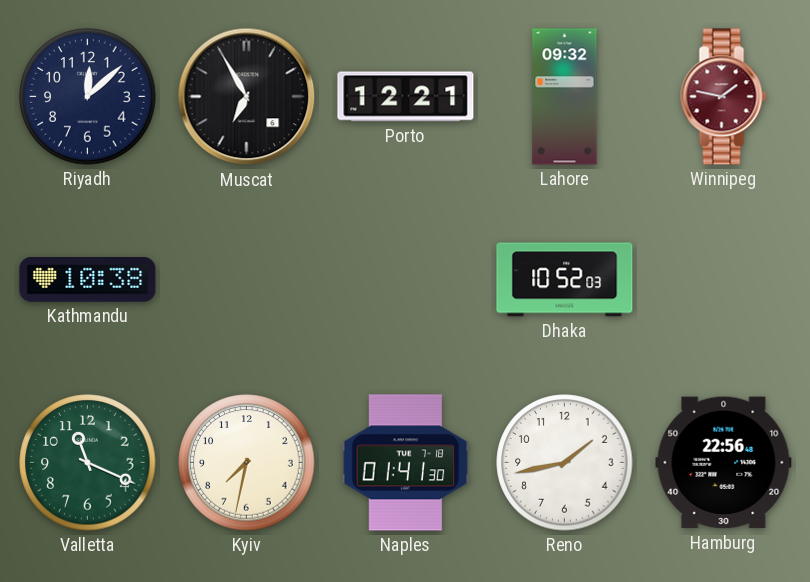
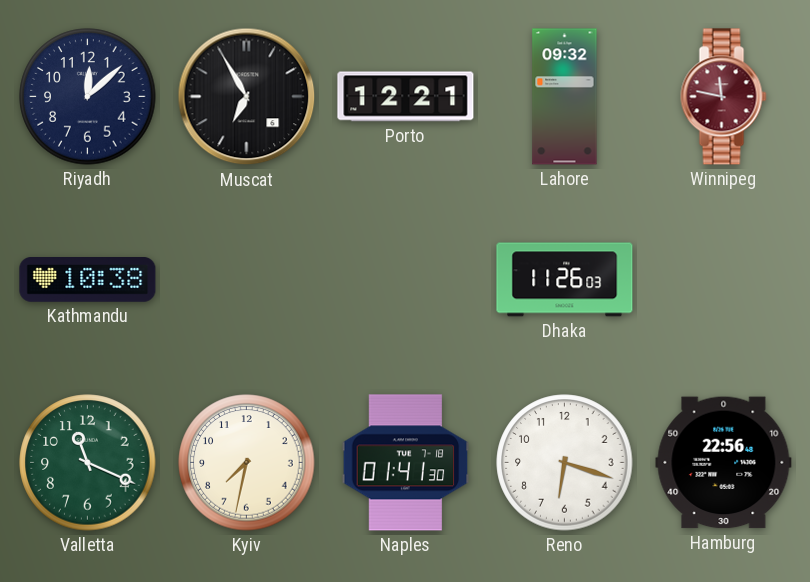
Winnipeg: 1:47 -> 11:47 (724, 97)
Dhaka: 10:52 -> 11:26 (565, 280)
Reno: 1:43 -> 6:18 (565, 463)
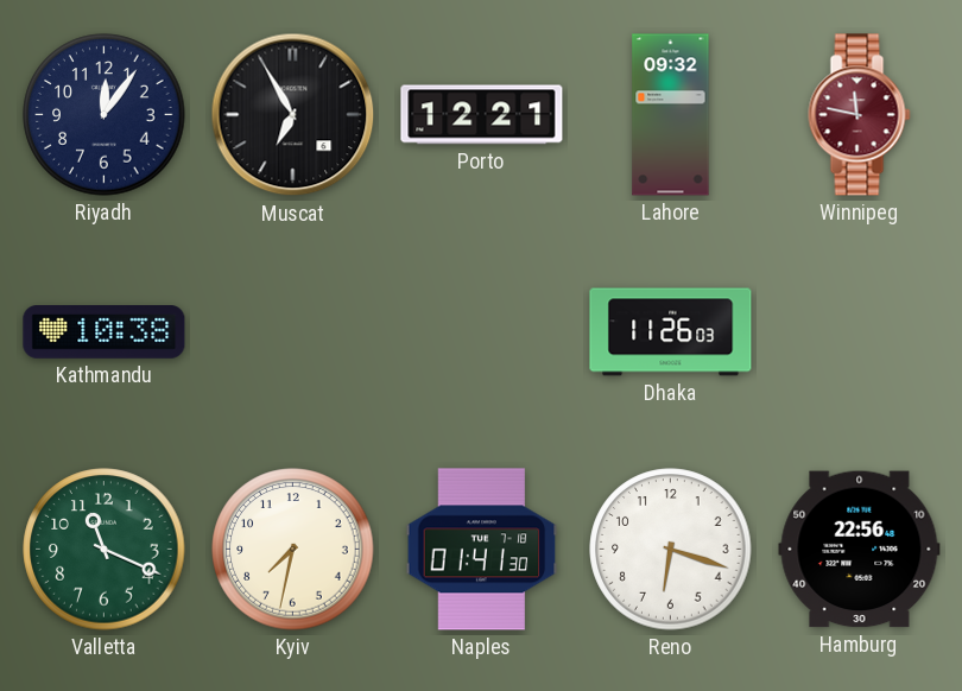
Riyadh: 12:08 -> 12:06 (105, 115)
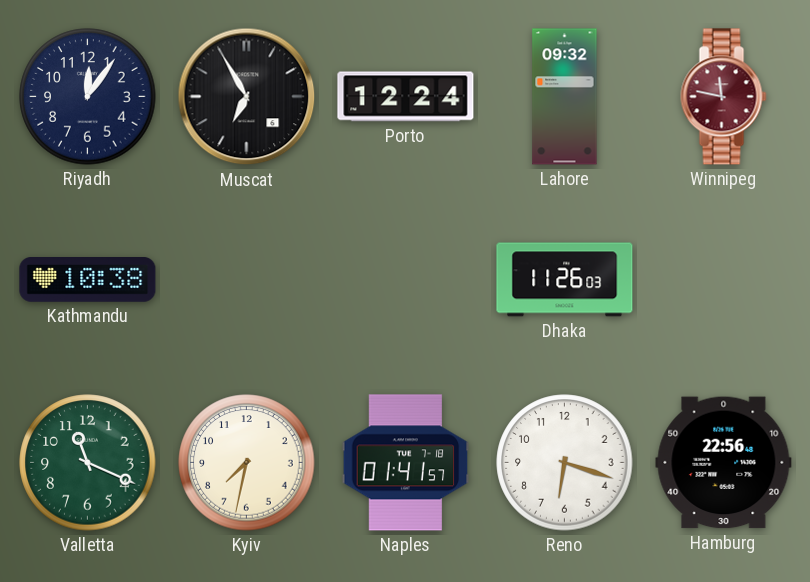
Porto: 12:21 -> 12:24 (406, 97)
Naples: 01:41:30 -> 01:41:57 (406, 463)
